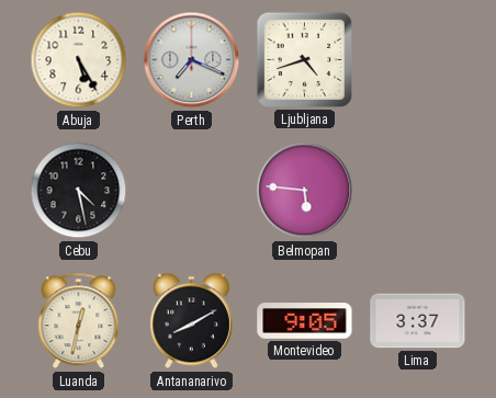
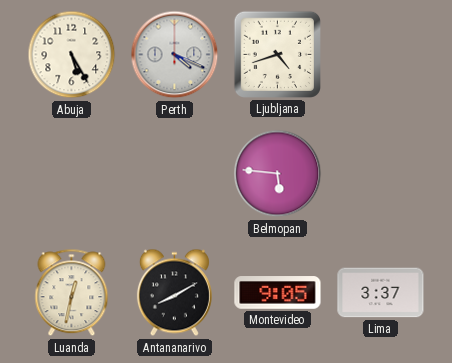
Perth: 7:19 -> 4:19 (175, 55)
Cebu: 4:28 -> none (79, 191)
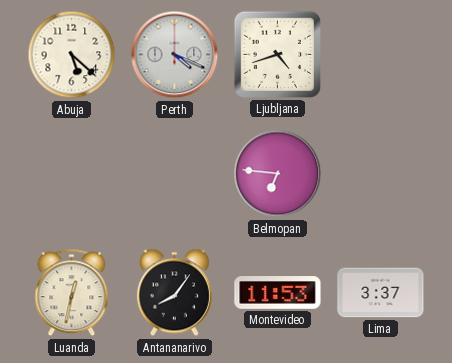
Abuja: 5:25 -> 5:22 (72, 55)
Belmopan: 5:46 -> 6:46 (278, 174)
Antananarivo: 8:10 -> 8:06 (174, 293)
Montevideo: 9:05 -> 11:53 (278, 293)
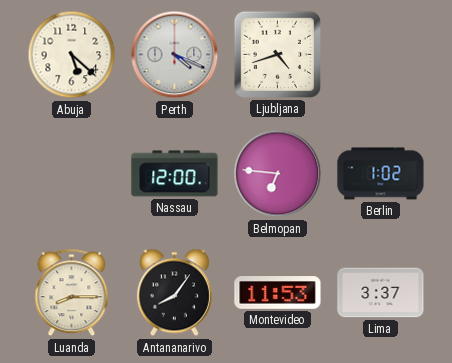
Nassau: none -> 12:00 (175, 174)
Berlin: none -> 1:02 (381, 174)
Luanda: 12:32 -> 8:15 (72, 293)
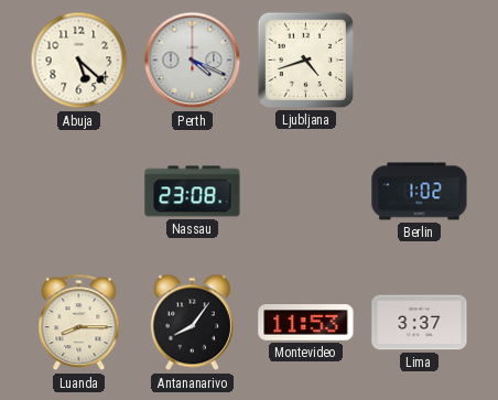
Nassau: 12:00 -> 23:08 (193, 192)
Belmopan: 6:46 -> none (278, 174)
